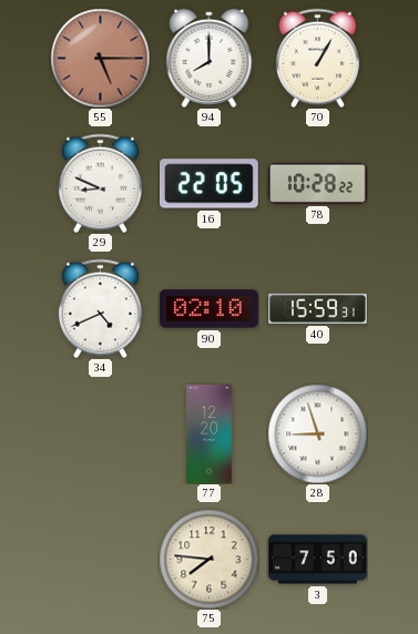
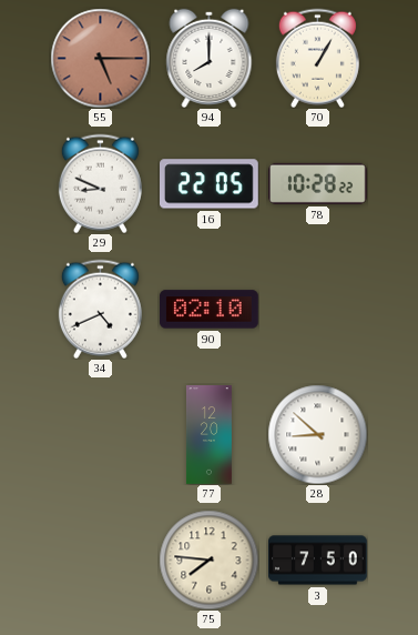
40: 15:59 -> none (318, 308)
28: 8:57 -> 8:52 (317, 434)
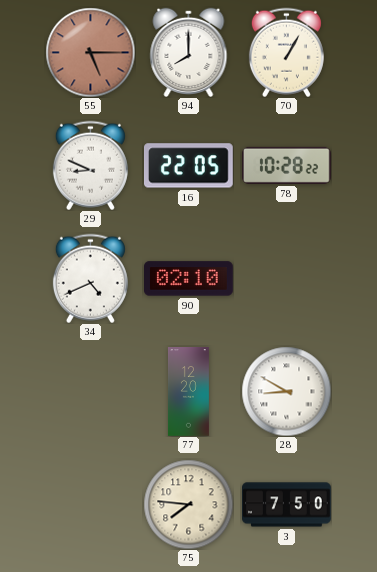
28: 8:52 -> 8:50 (286, 391)
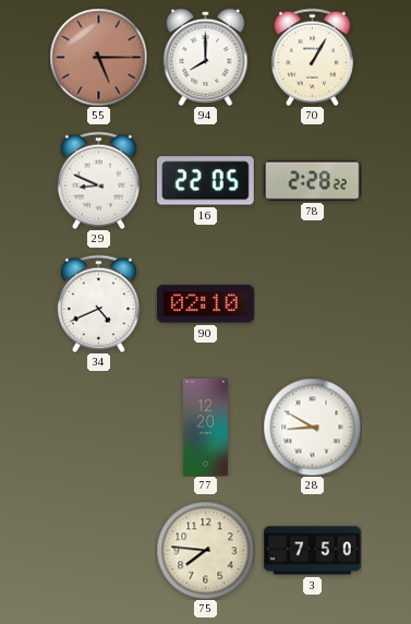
78: 10:28 -> 2:28 (312, 180)
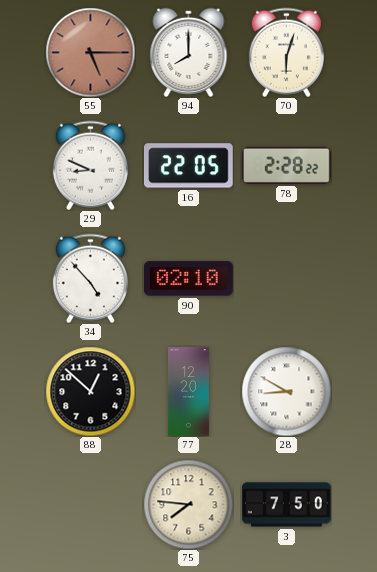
70: 1:05 -> 6:03 (286, 52)
34: 4:41 -> 4:53 (90, 278)
88: none -> 12:52 (90, 391)
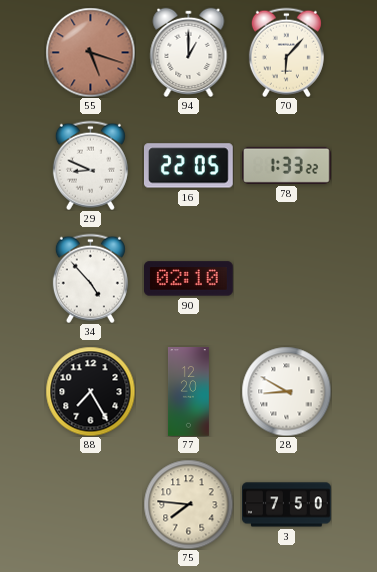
55: 5:15 -> 5:18 (90, 52)
94: 8:00 -> 1:00 (189, 52)
70: 6:03 -> 6:07 (286, 52)
78: 2:28 -> 1:33 (286, 165)
88: 12:52 -> 7:25 (90, 391)
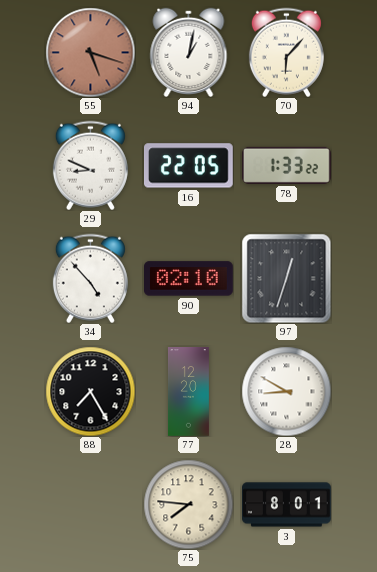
94: 1:00 -> 1:02 (189, 52)
97: none -> 12:33 (286, 278)
3: 7:50 -> 8:01 (287, 505)
